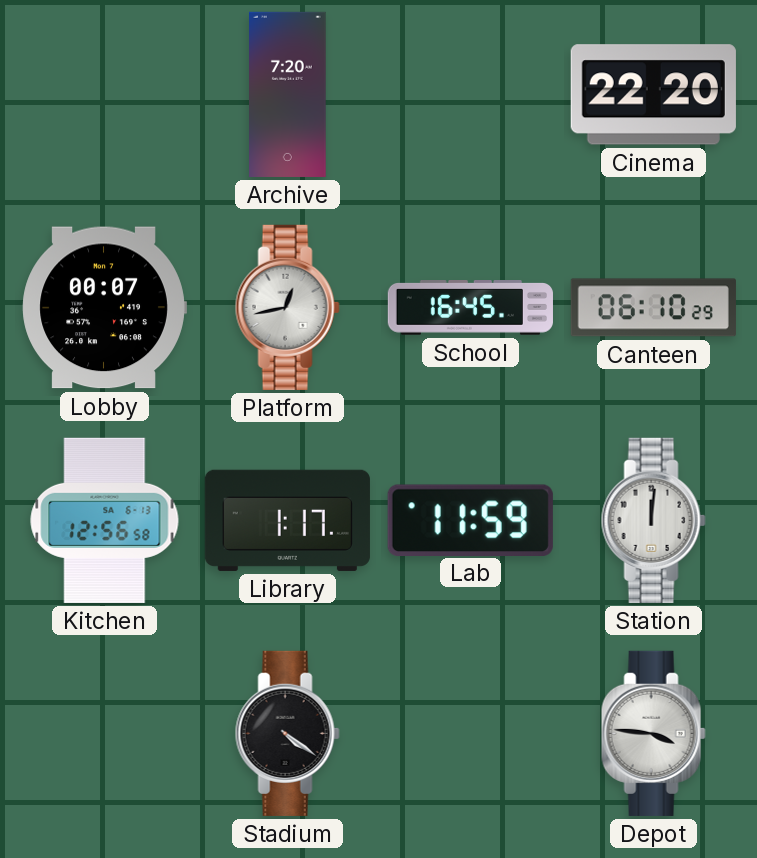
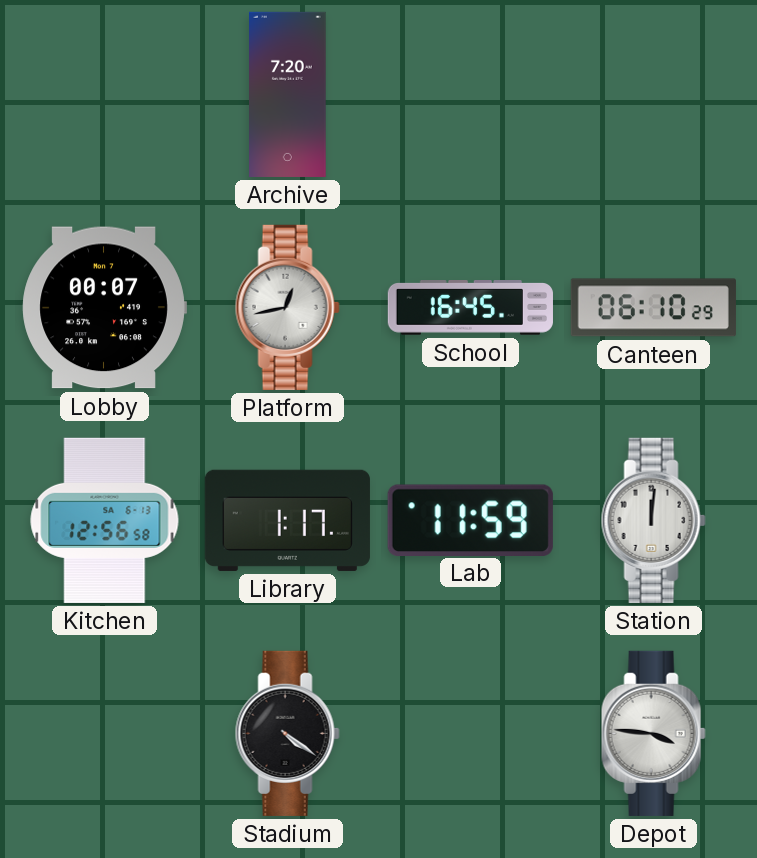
Cinema: 22:20 -> none (653, 95)
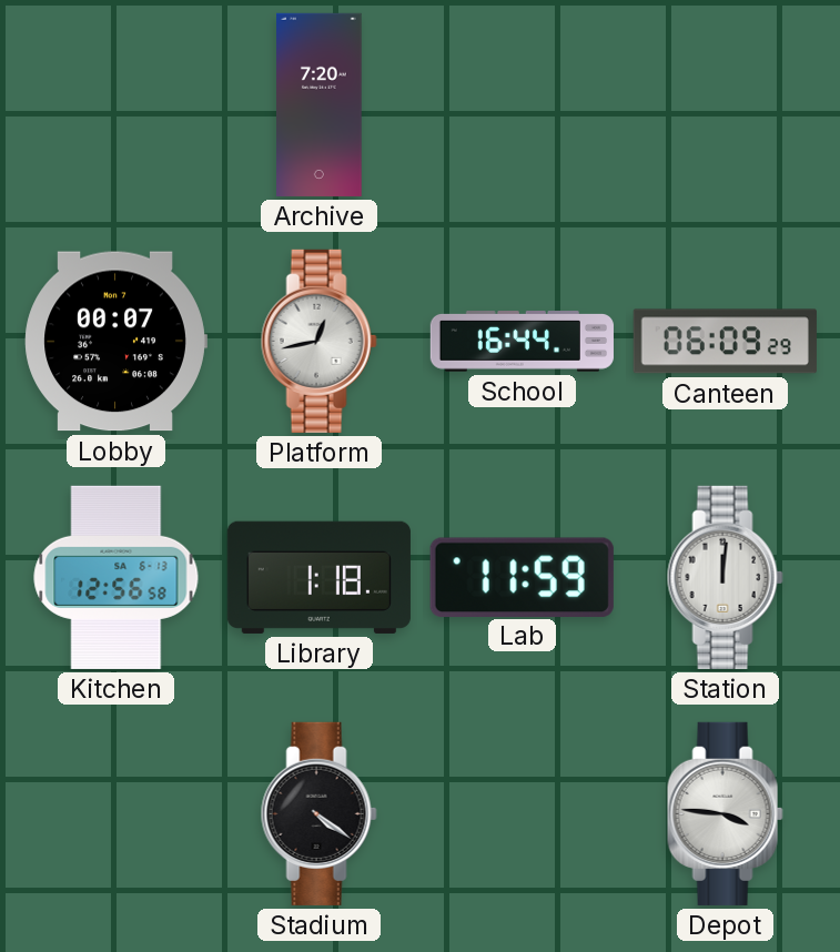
School: 16:45 -> 16:44 (522, 342)
Canteen: 06:10 -> 06:09 (725, 342)
Library: 1:17 -> 1:18 (318, 577)
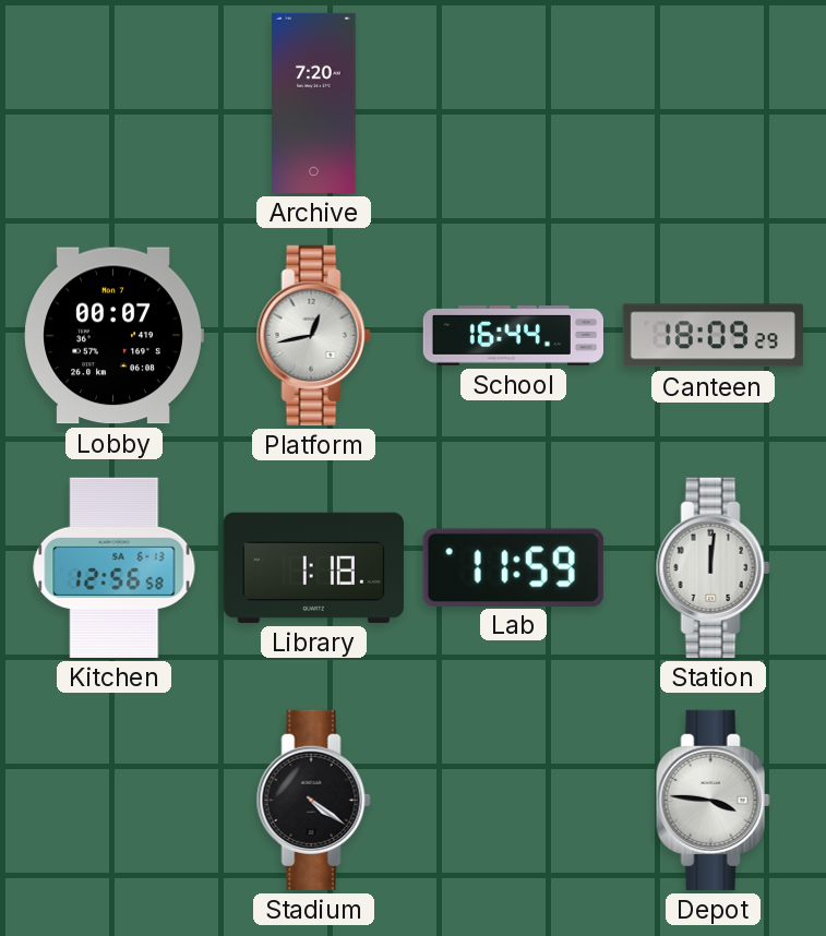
Canteen: 06:09 -> 18:09 (713, 336)
